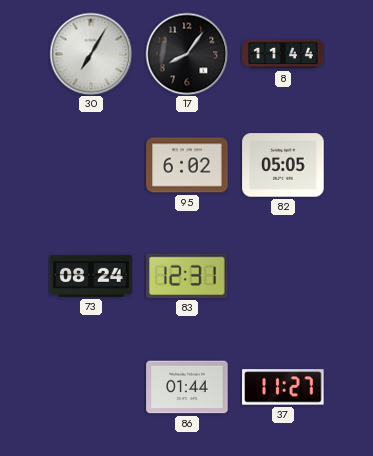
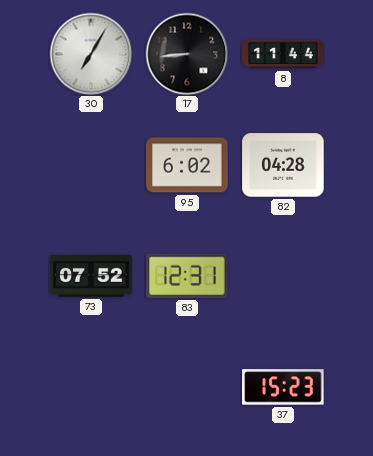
17: 8:06 -> 8:44 (187, 54)
82: 05:05 -> 04:28 (283, 165)
73: 08:24 -> 07:52 (91, 276)
86: 01:44 -> none (187, 387)
37: 11:27 -> 15:23 (283, 387)
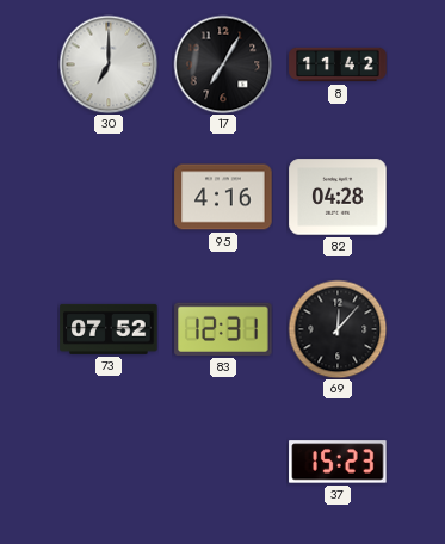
30: 7:05 -> 7:00 (109, 64)
17: 8:44 -> 7:05 (223, 64)
8: 11:44 -> 11:42 (338, 64)
95: 6:02 -> 4:16 (223, 197)
69: none -> 12:07 (338, 329)
